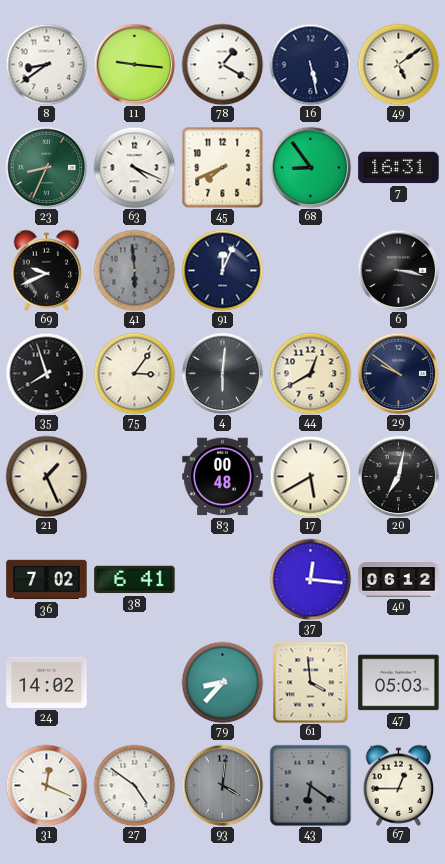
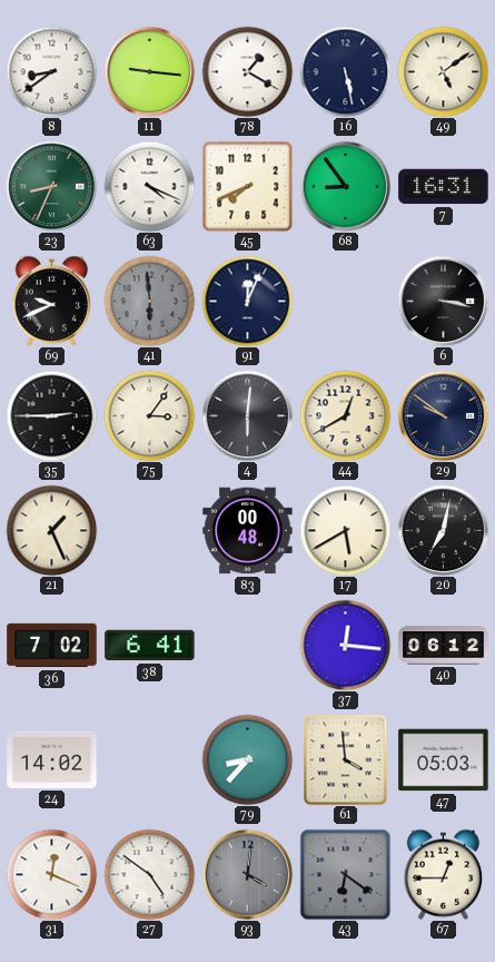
35: 7:57 -> 2:45 (51, 415)
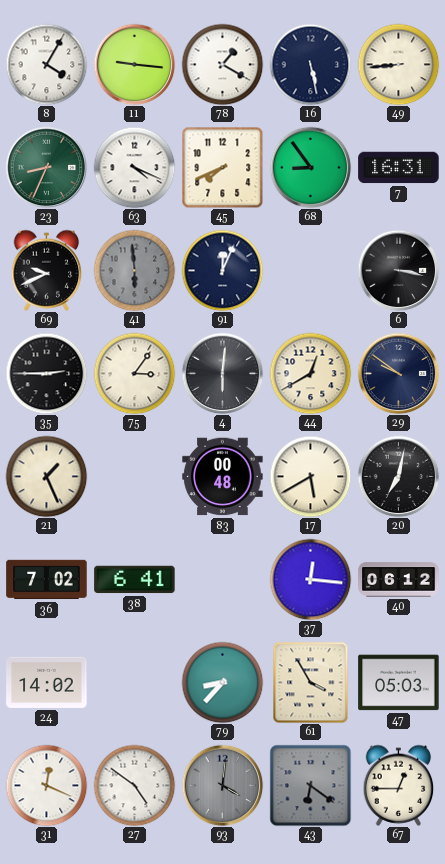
8: 8:39 -> 4:05 (46, 64)
49: 5:09 -> 8:44 (398, 64)
61: 3:59 -> 3:55 (311, 682)
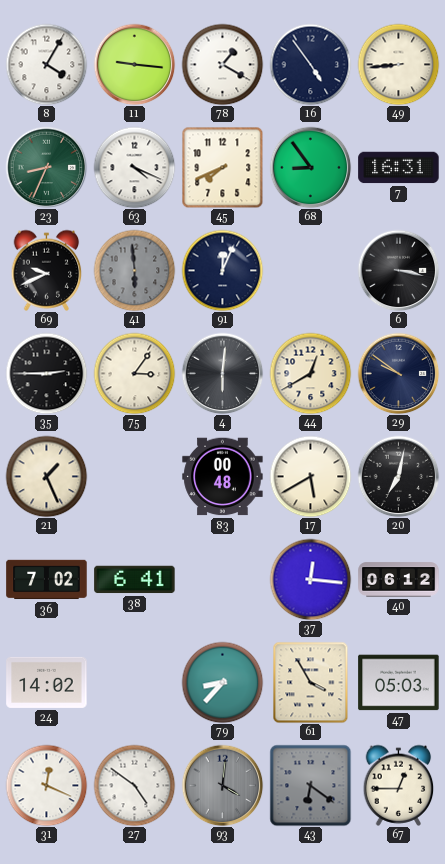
16: 5:28 -> 4:54 (310, 64)
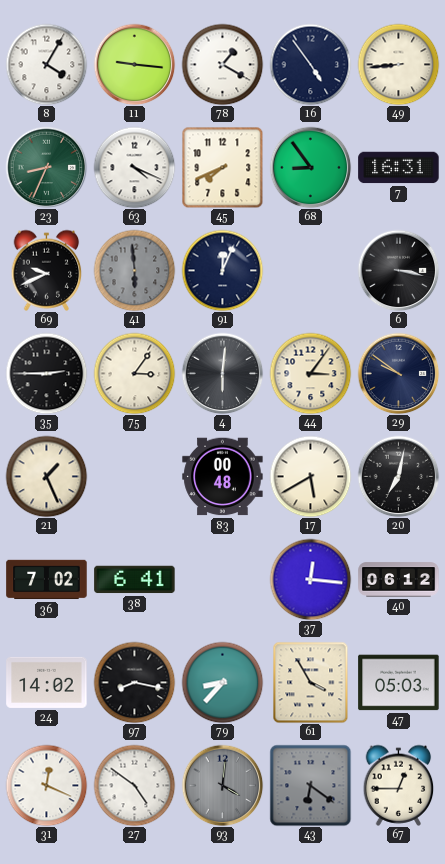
44: 12:40 -> 3:06 (310, 373)
97: none -> 8:17 (134, 682)
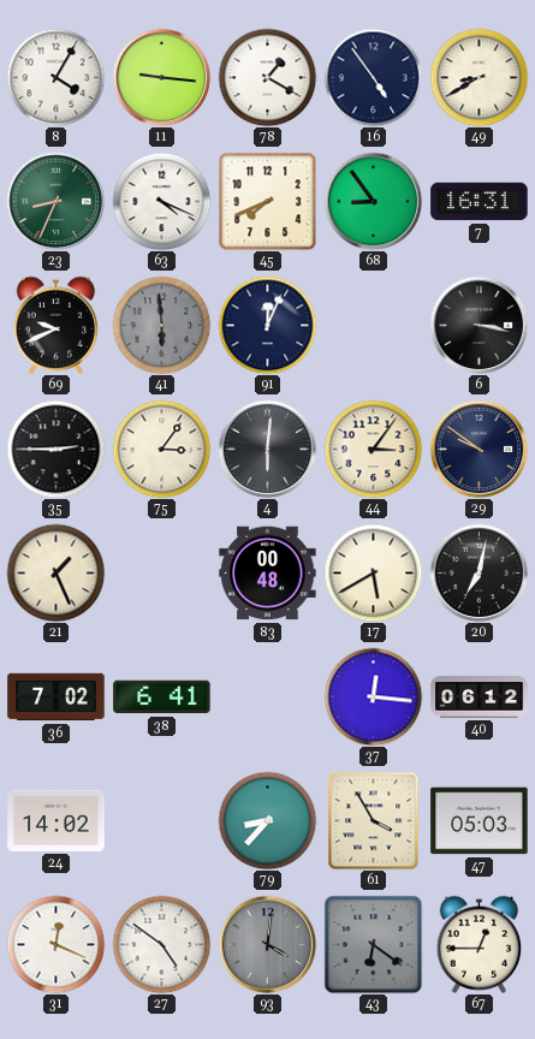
49: 8:44 -> 8:40 (478, 77)
97: 8:17 -> none (134, 682)
